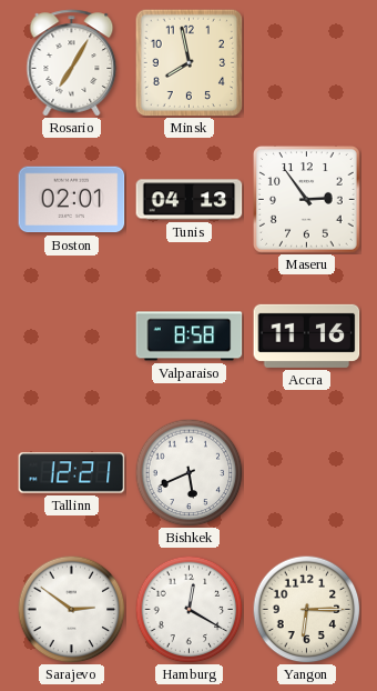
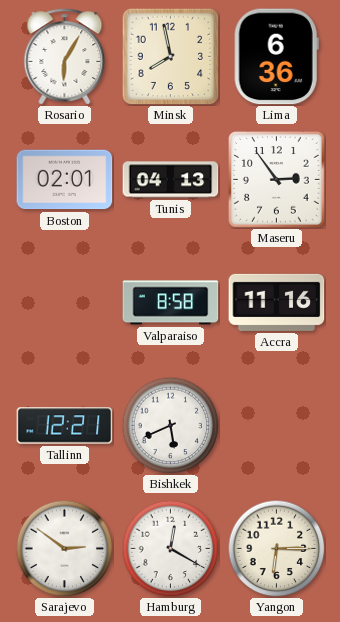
Rosario: 7:05 -> 6:05 (65, 57)
Lima: none -> 6:36 (276, 57)
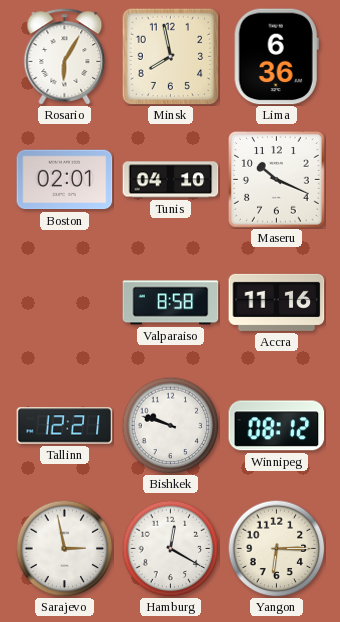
Tunis: 04:13 -> 04:10 (171, 180)
Maseru: 2:54 -> 10:19 (277, 180)
Bishkek: 5:41 -> 9:48 (170, 425)
Winnipeg: none -> 08:12 (277, 426)
Sarajevo: 2:51 -> 2:58 (64, 548)
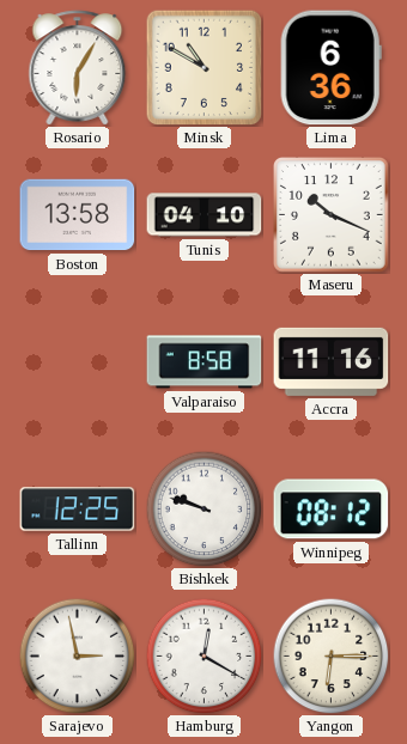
Minsk: 7:58 -> 10:50 (203, 67)
Boston: 02:01 -> 13:58 (78, 215)
Tallinn: 12:21 -> 12:25 (78, 510)
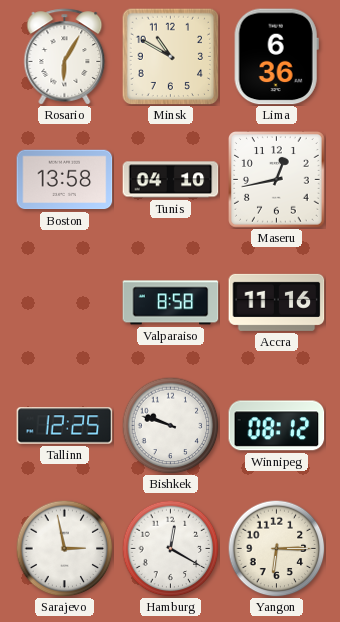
Maseru: 10:19 -> 12:43 (277, 180)
